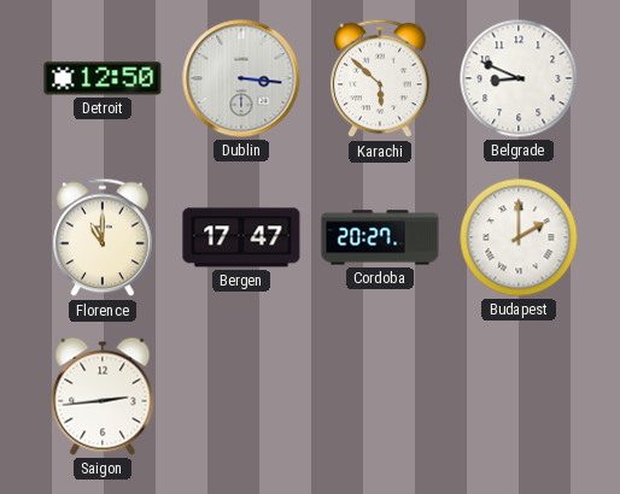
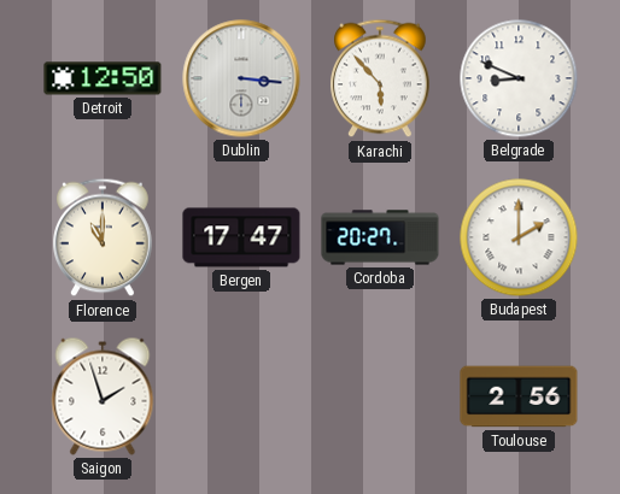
Karachi: 5:52 -> 5:53 (380, 78)
Saigon: 2:44 -> 1:57 (103, 396)
Toulouse: none -> 2:56 (519, 396)
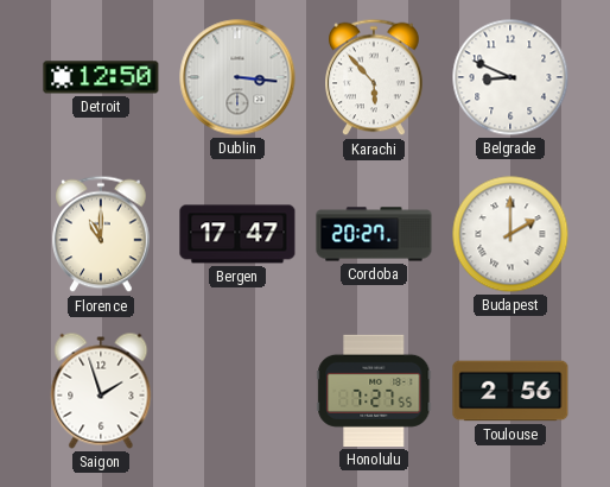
Honolulu: none -> 7:27 (374, 391)
